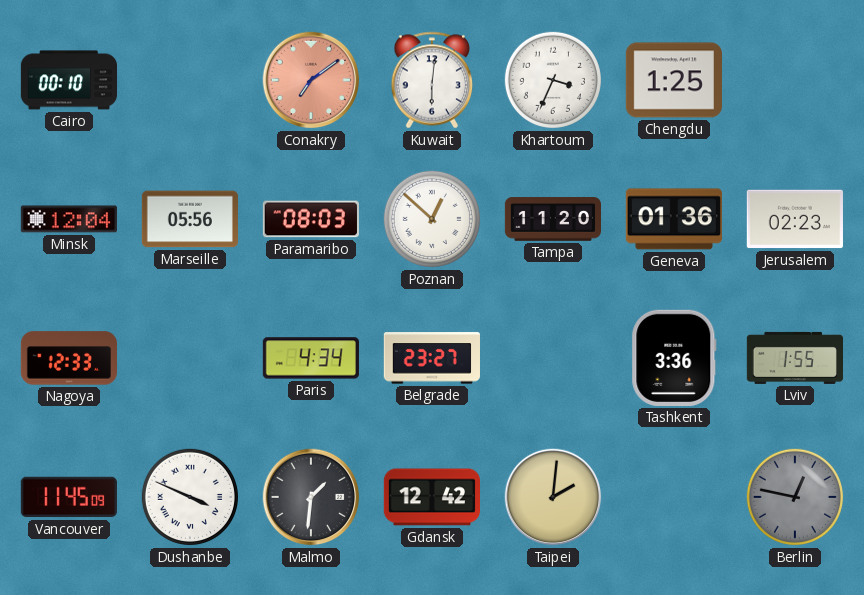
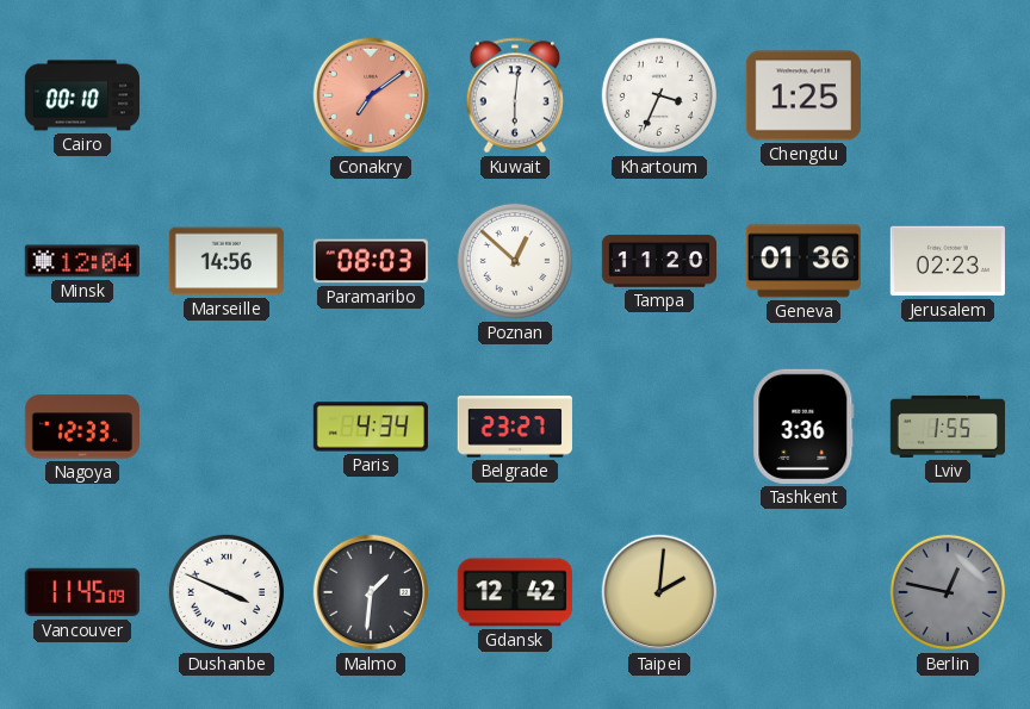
Marseille: 05:56 -> 14:56 (227, 261)
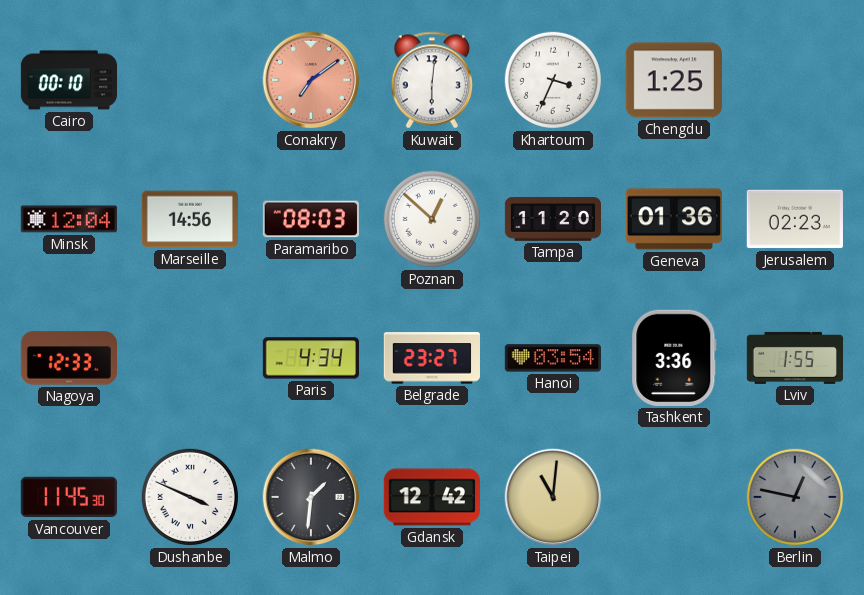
Hanoi: none -> 03:54 (553, 358)
Vancouver: 11:45:09 -> 11:45:30 (69, 497)
Taipei: 2:01 -> 11:01 (553, 497)
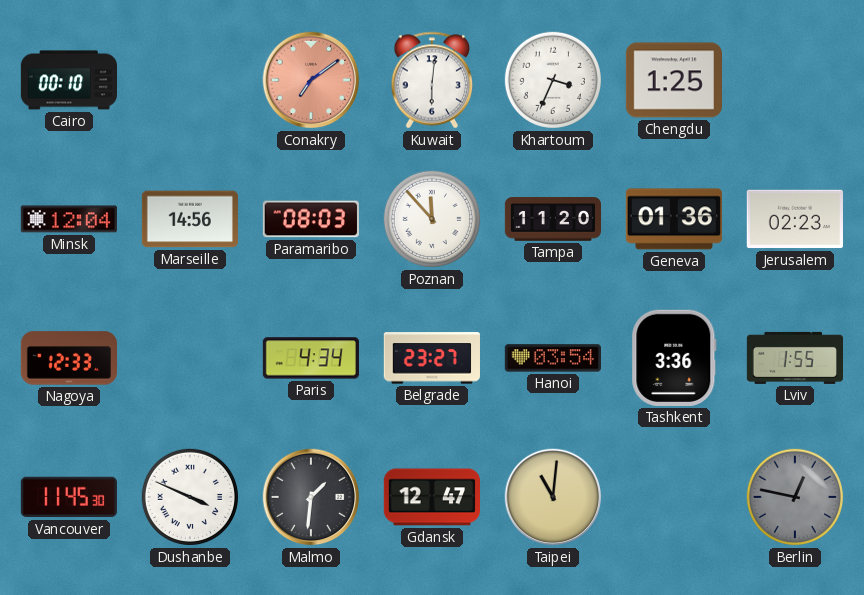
Poznan: 12:52 -> 11:53 (432, 219)
Gdansk: 12:42 -> 12:47 (431, 497)
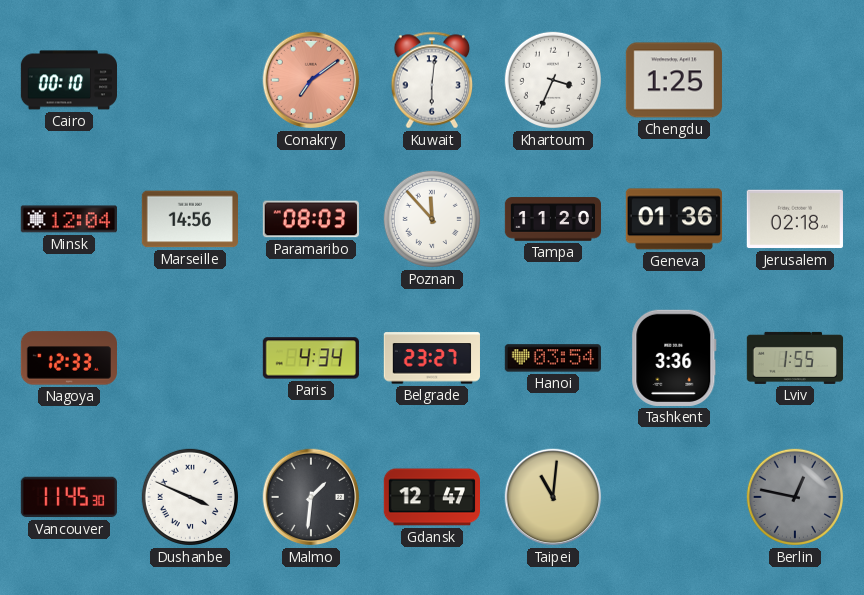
Jerusalem: 02:23 -> 02:18 (795, 219)
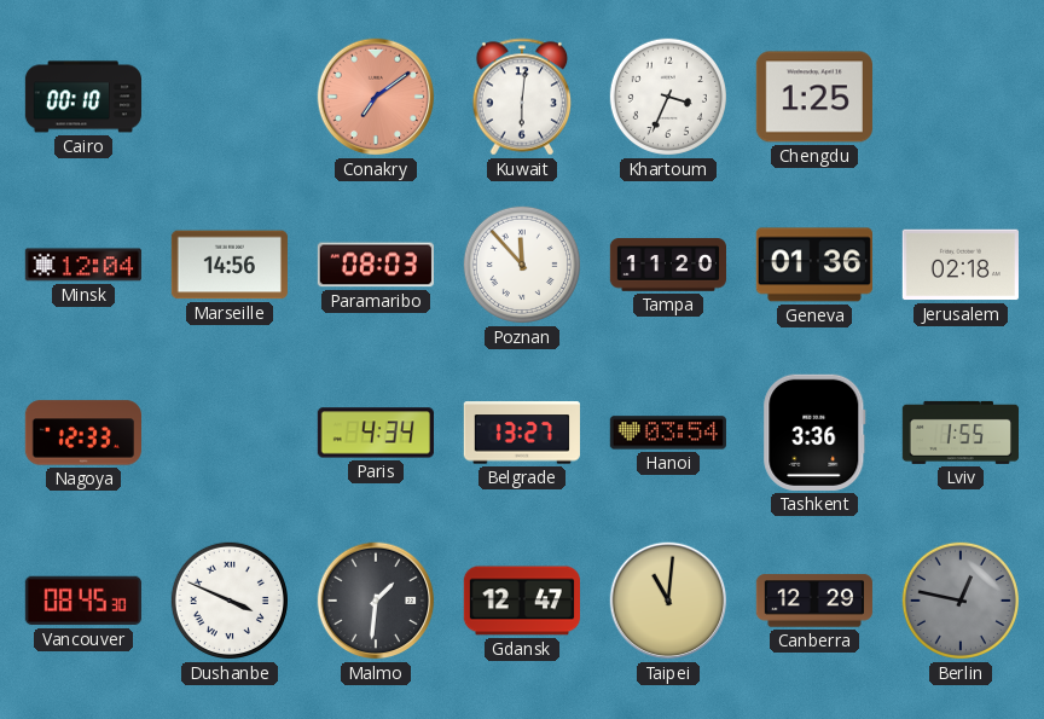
Belgrade: 23:27 -> 13:27 (522, 433)
Vancouver: 11:45 -> 08:45 (83, 601)
Canberra: none -> 12:29 (814, 601)
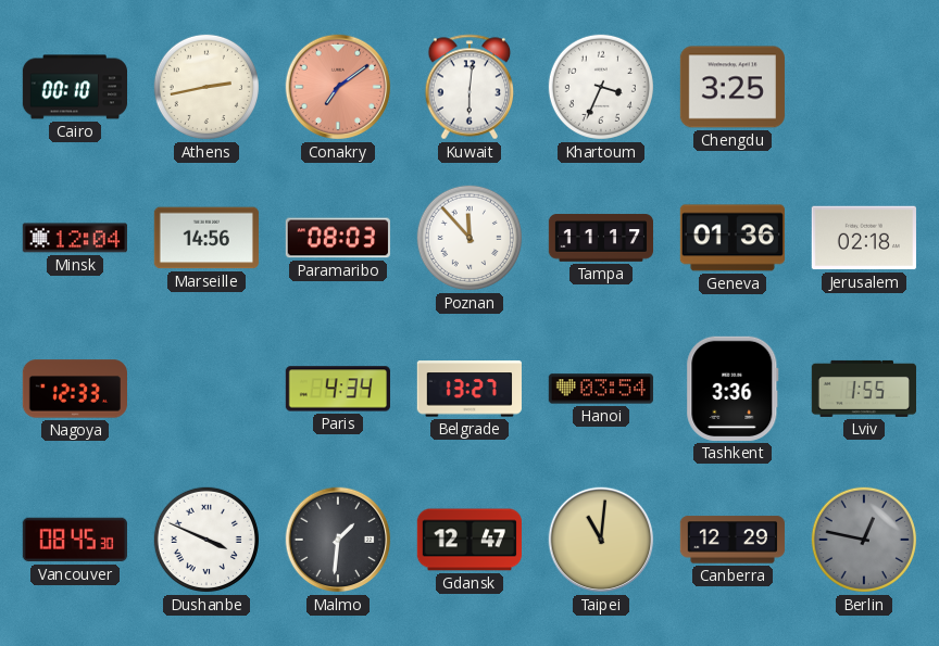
Athens: none -> 2:43 (206, 87)
Chengdu: 1:25 -> 3:25 (733, 87)
Tampa: 11:20 -> 11:17 (600, 238)
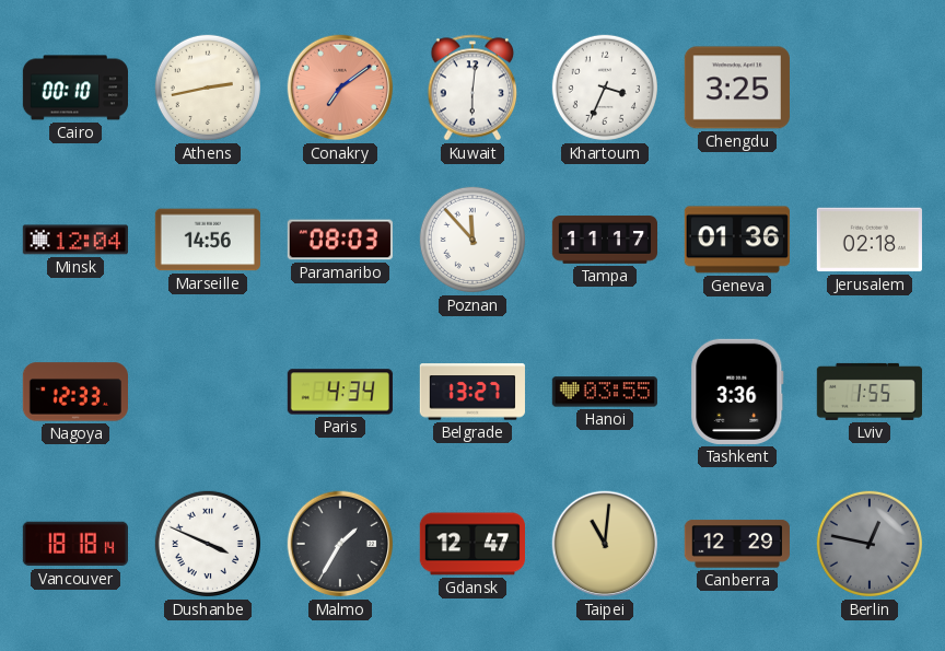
Hanoi: 03:54 -> 03:55 (605, 392)
Vancouver: 08:45 -> 18:18 (75, 544)
Malmo: 1:31 -> 1:35 (340, 544)
